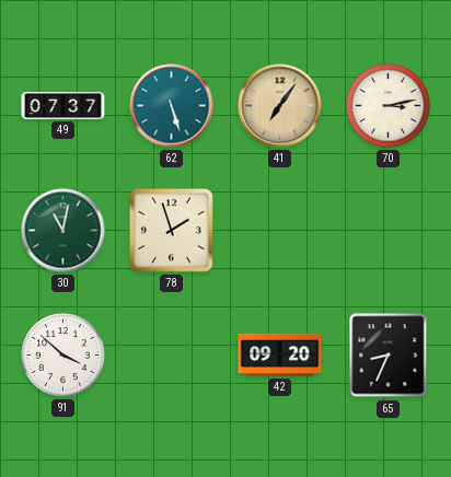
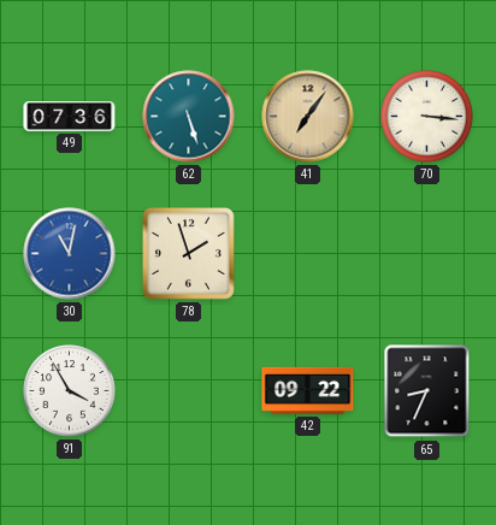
49: 07:37 -> 07:36 (70, 117)
70: 3:13 -> 3:16 (427, 117)
30 dial: green -> blue (70, 254)
91: 3:52 -> 3:55 (70, 391)
42: 09:20 -> 09:22 (308, 390)
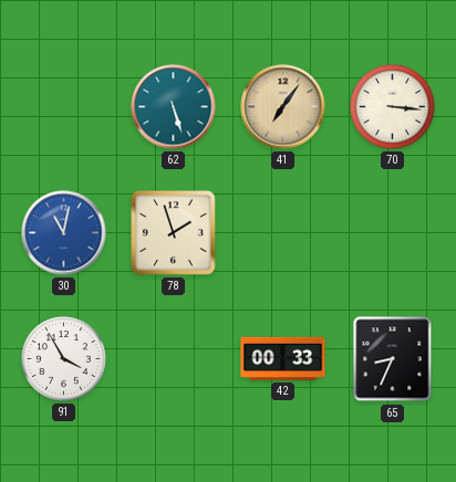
49: 07:36 -> none (70, 117)
42: 09:22 -> 00:33 (283, 358)
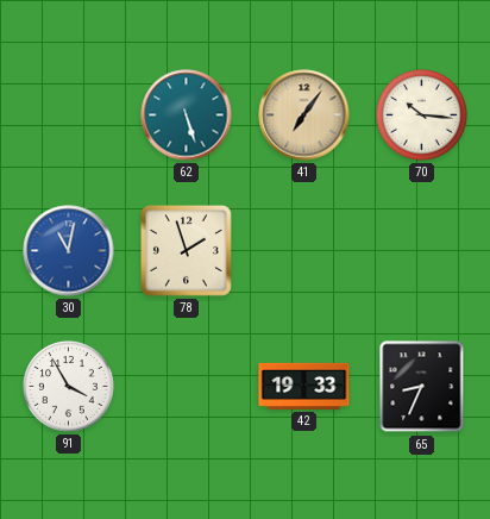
70: 3:16 -> 10:16 (422, 115)
42: 00:33 -> 19:33 (304, 386)
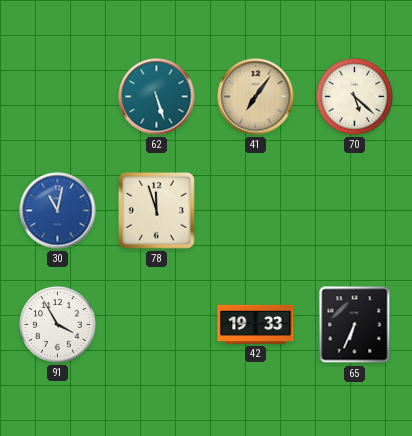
70: 10:16 -> 5:22 (355, 97)
78: 1:57 -> 11:57 (156, 210)
65: 8:34 -> 6:34 (355, 325)
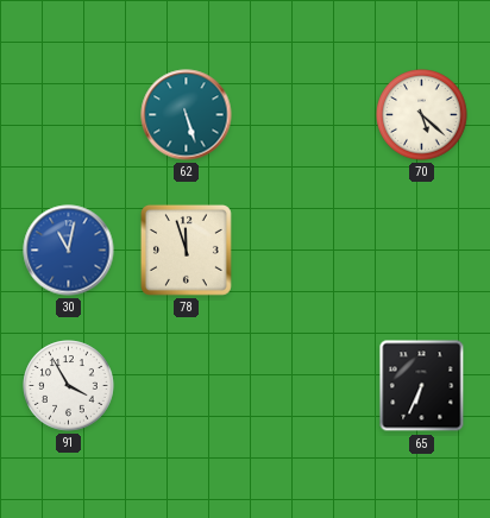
41: 7:06 -> none (256, 97)
42: 19:33 -> none (256, 324)
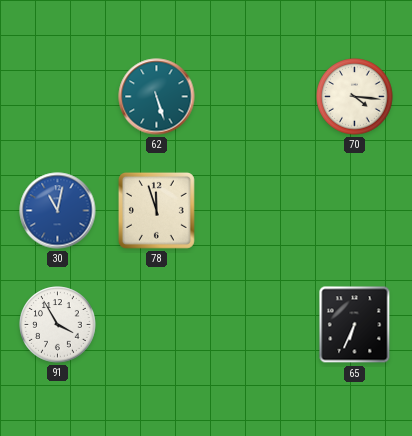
70: 5:22 -> 4:16 (355, 97)
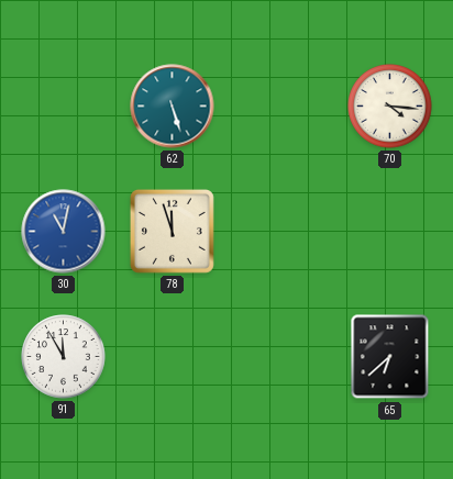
91: 3:55 -> 11:55 (64, 357)
65: 6:34 -> 6:38 (390, 357)
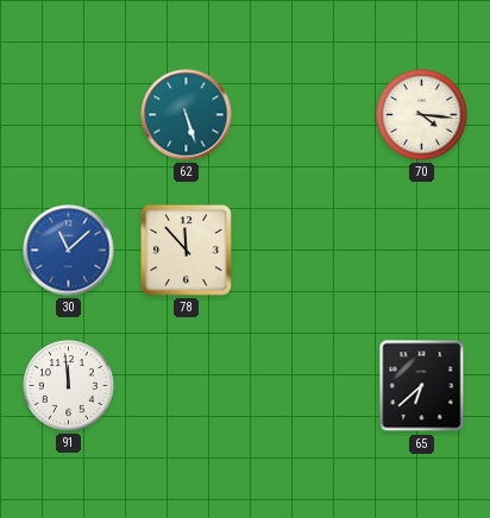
30: 11:02 -> 11:08 (69, 251)
78: 11:57 -> 11:53 (186, 249)
91: 11:55 -> 11:59 (69, 386)
